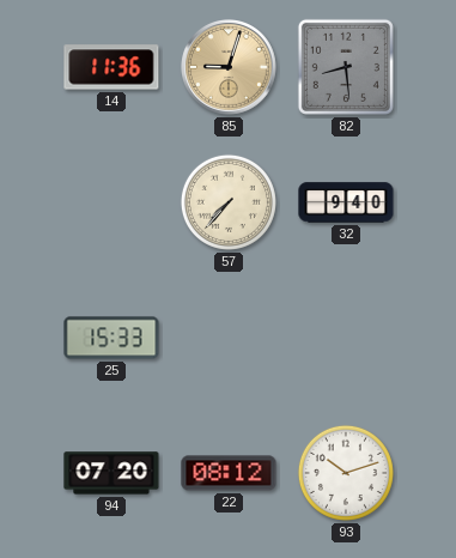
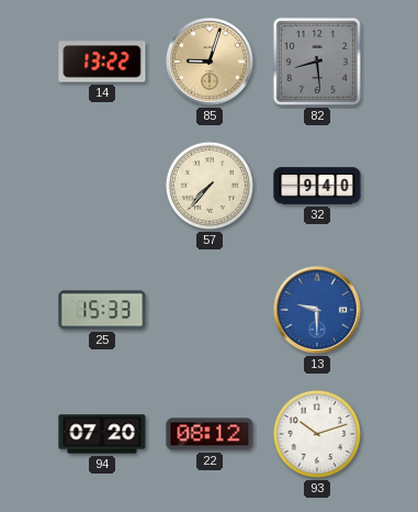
14: 11:36 -> 13:22 (102, 62)
13: none -> 9:30 (318, 311)
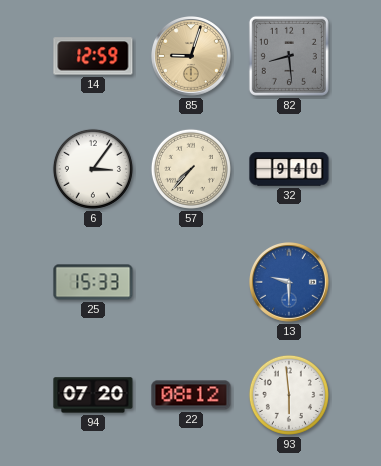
14: 13:22 -> 12:59 (93, 56)
6: none -> 3:06 (93, 169)
93: 10:12 -> 5:59 (289, 395)
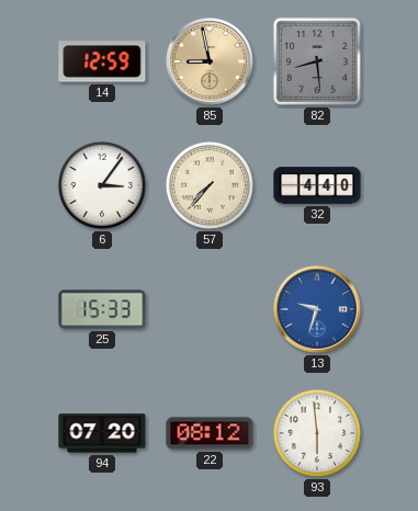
85: 9:03 -> 8:58 (211, 63)
32: 9:40 -> 4:40 (317, 185)
13: 9:30 -> 9:33 (318, 310)
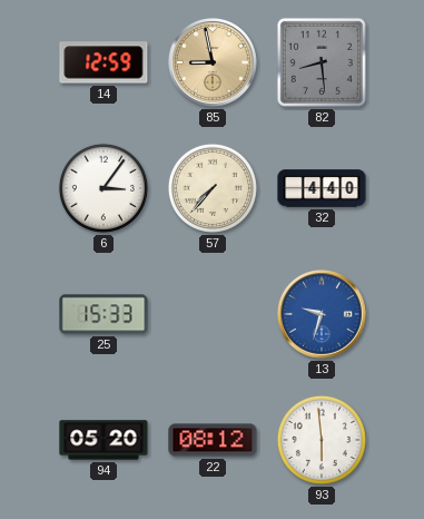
94: 07:20 -> 05:20 (103, 440)
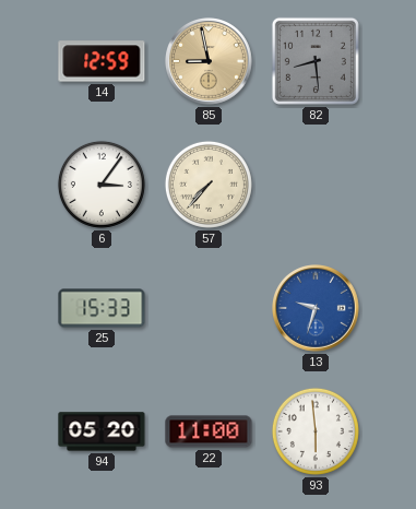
32: 4:40 -> none (322, 188)
22: 08:12 -> 11:00 (209, 431)
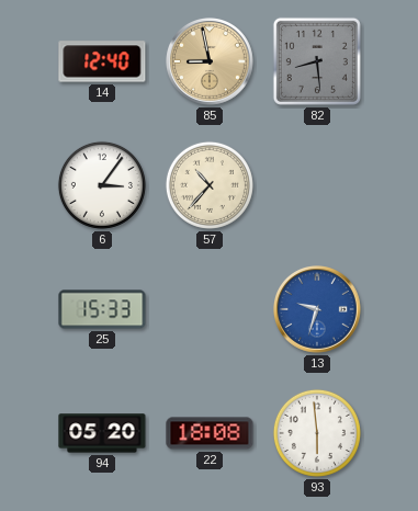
14: 12:59 -> 12:40 (102, 61)
57: 7:37 -> 10:37 (210, 185)
22: 11:00 -> 18:08 (210, 433)
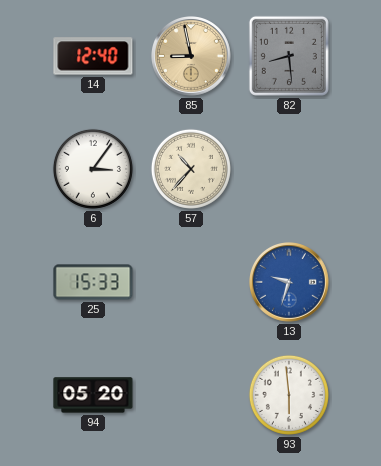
22: 18:08 -> none (210, 433)
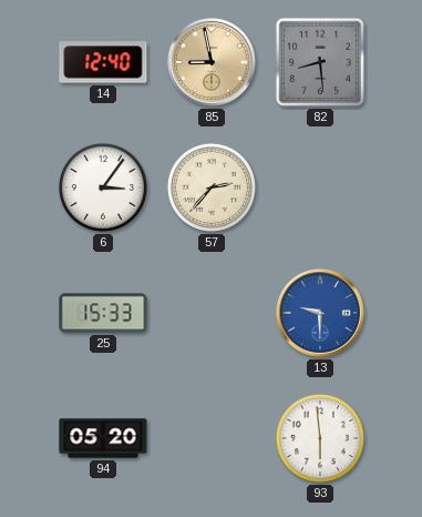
57: 10:37 -> 2:37 (212, 187)
13: 9:33 -> 9:30 (321, 314)
